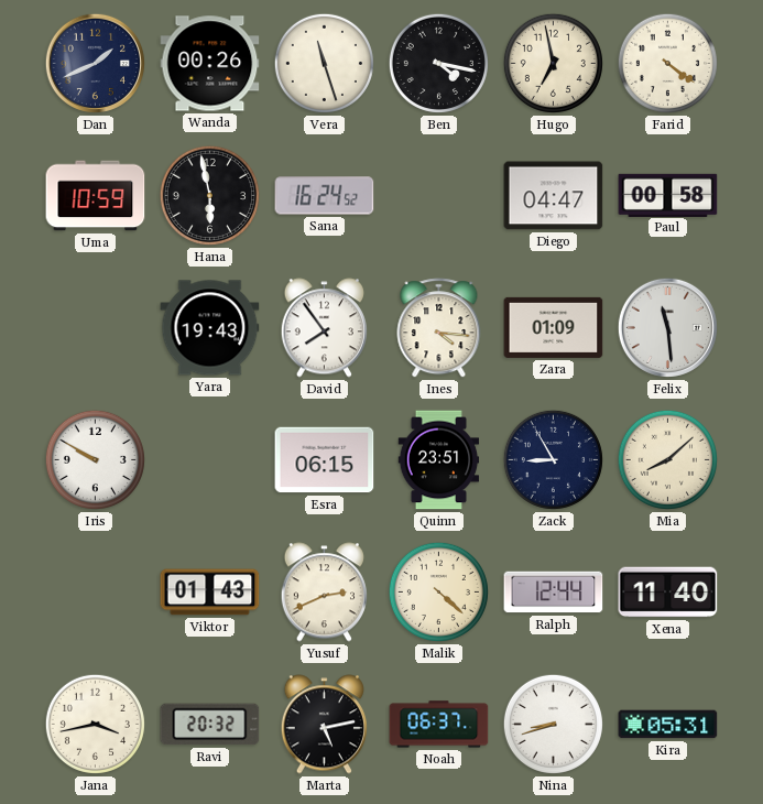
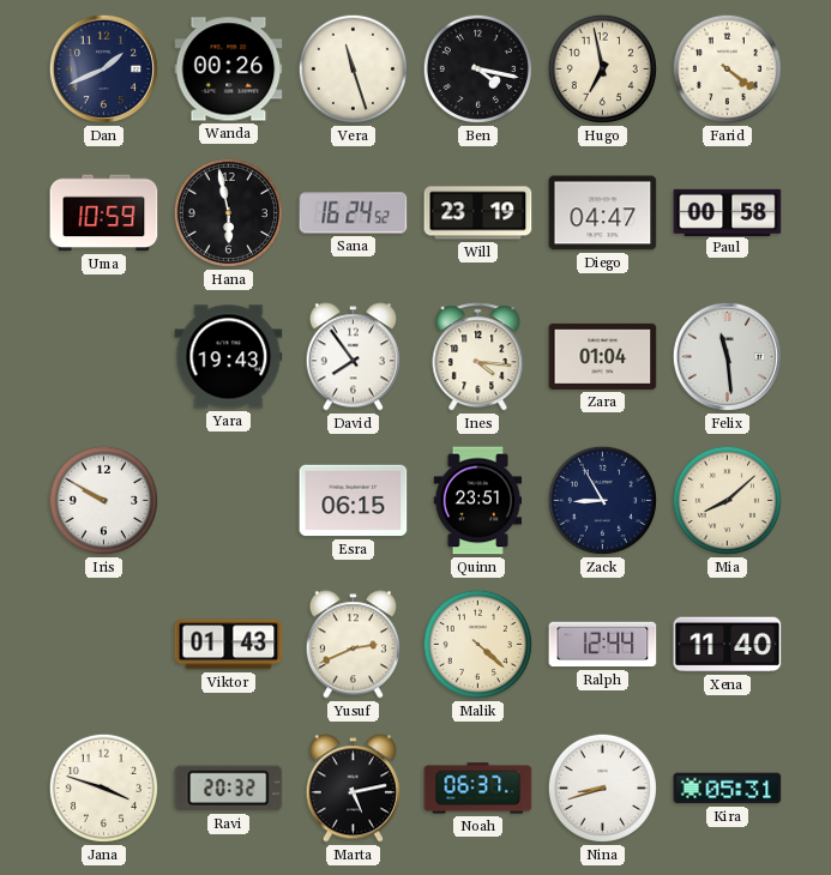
Will: none -> 23:19 (478, 213)
Zara: 01:09 -> 01:04 (603, 356)
Jana: 3:43 -> 3:48 (103, 787)
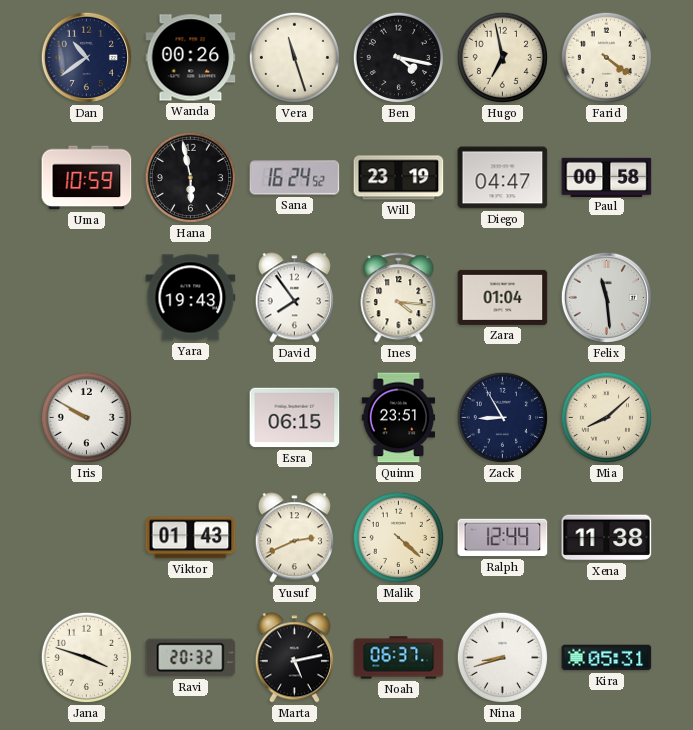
Dan: 1:41 -> 10:39 (86, 57)
Xena: 11:40 -> 11:38 (607, 538)
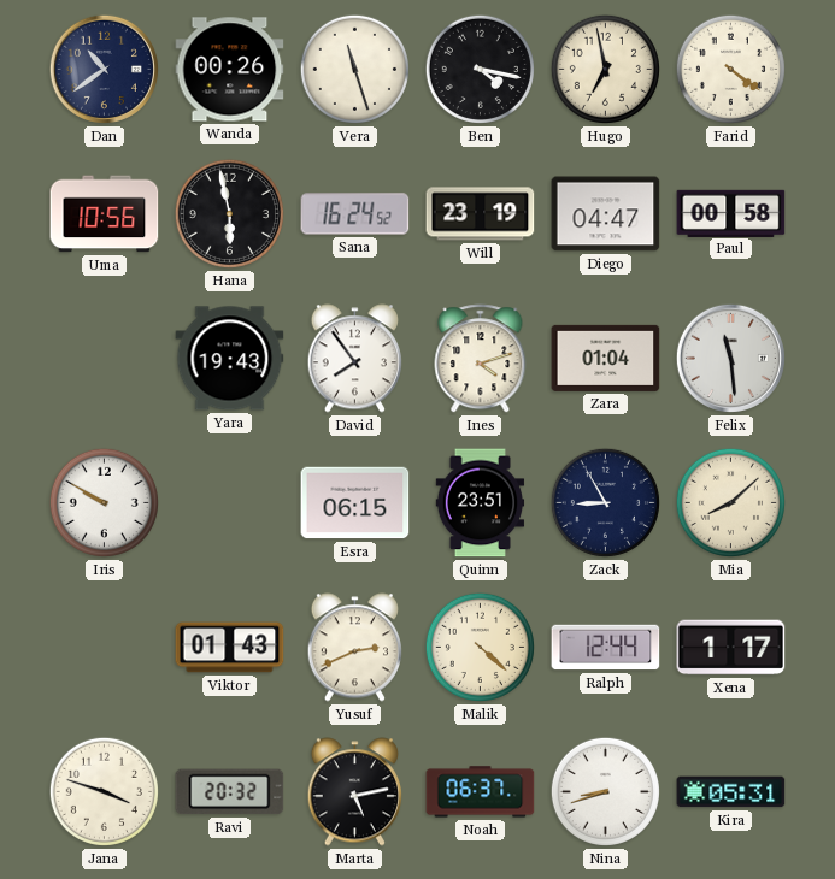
Uma: 10:59 -> 10:56 (105, 214)
Ines: 4:16 -> 4:12 (481, 359)
Xena: 11:38 -> 1:17 (731, 648)
